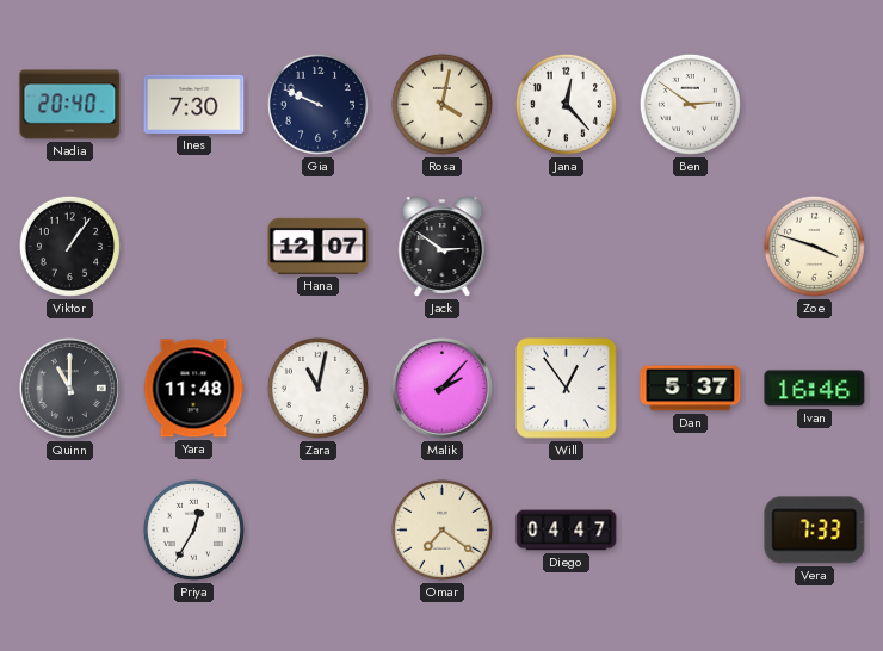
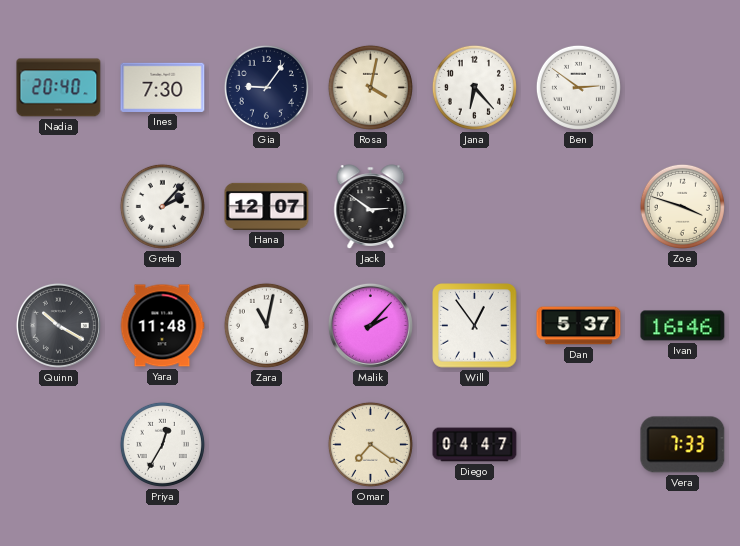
Gia: 9:49 -> 9:06 (266, 87)
Jana: 12:23 -> 6:23 (474, 87)
Viktor: 1:06 -> none (69, 246)
Greta: none -> 2:07 (162, 206)
Quinn: 11:00 -> 10:20 (58, 325)
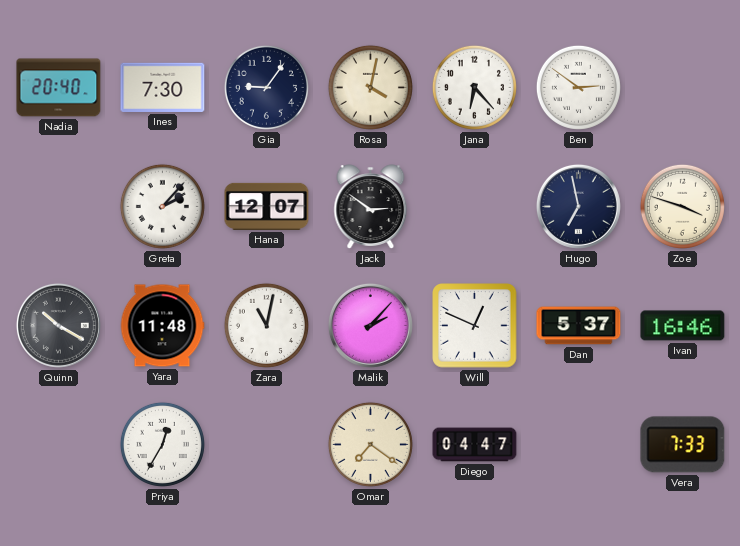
Hugo: none -> 6:58 (578, 206)
Will: 12:54 -> 12:49 (475, 326)
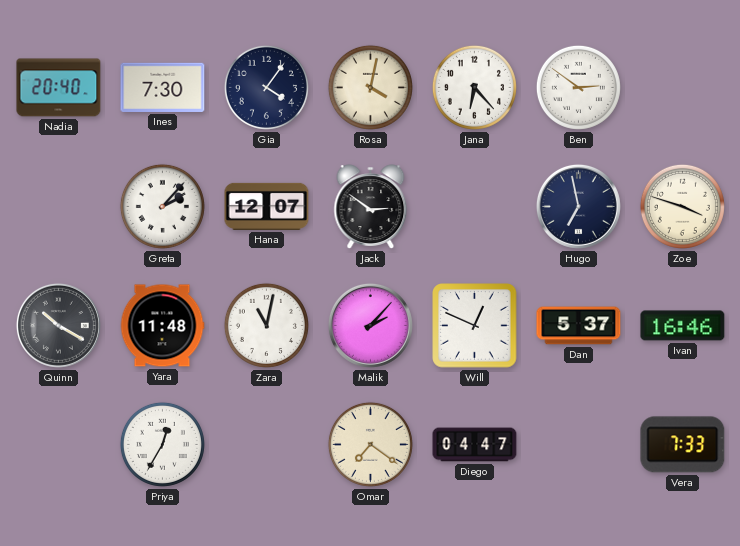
Gia: 9:06 -> 4:06 (266, 87)
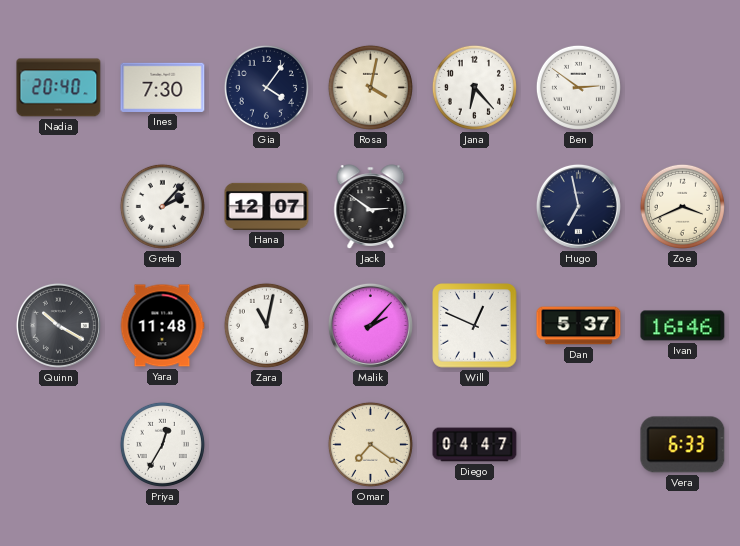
Zoe: 3:48 -> 3:41 (682, 206)
Vera: 7:33 -> 6:33 (683, 445)
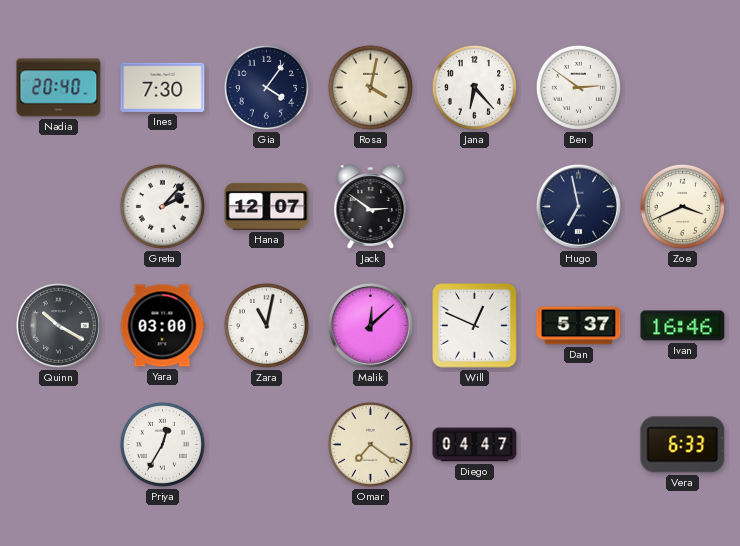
Yara: 11:48 -> 03:00 (162, 326)
Malik: 2:07 -> 12:08 (370, 325)
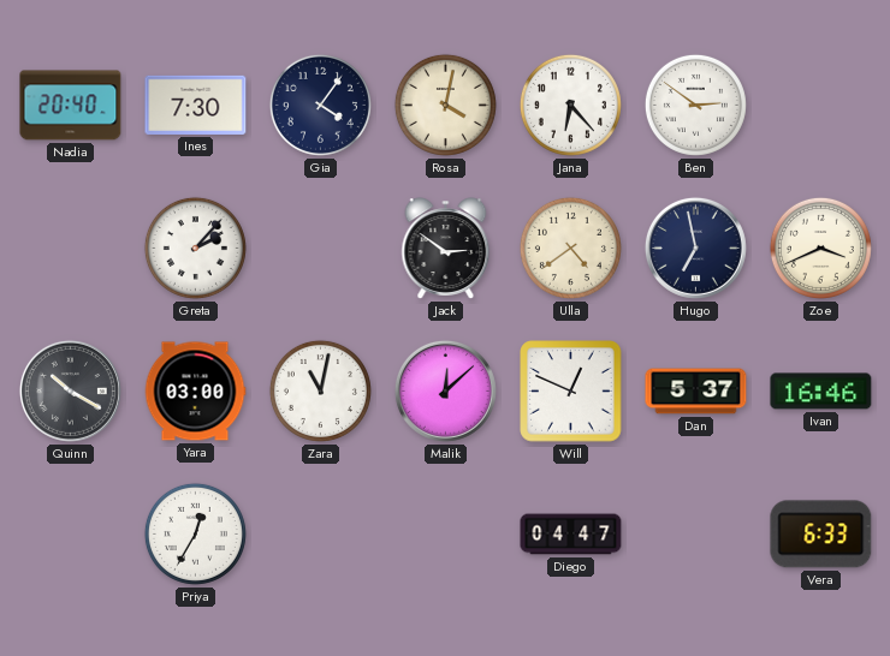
Hana: 12:07 -> none (267, 206)
Ulla: none -> 4:39 (570, 248)
Omar: 7:21 -> none (370, 444)
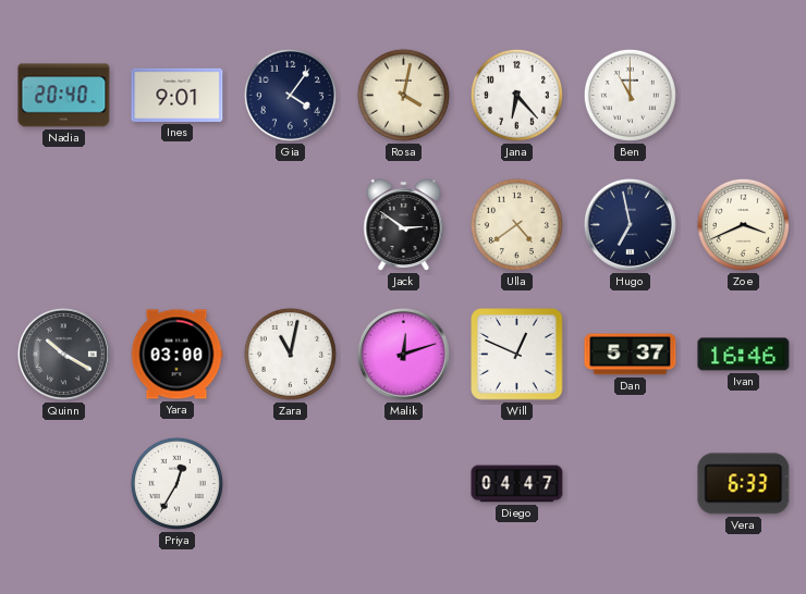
Ines: 7:30 -> 9:01 (178, 95)
Ben: 2:51 -> 11:00 (630, 95)
Greta: 2:07 -> none (195, 248)
Malik: 12:08 -> 12:12 (403, 354)
